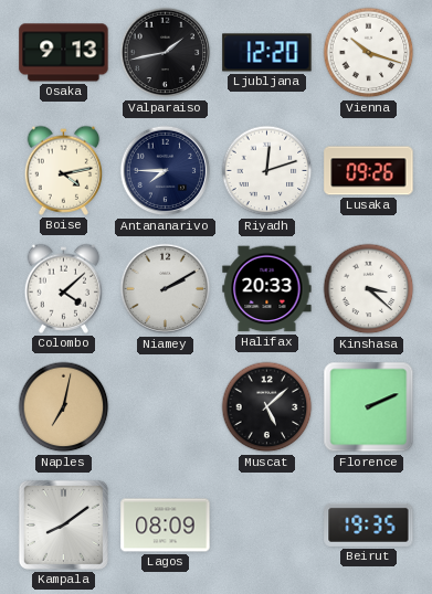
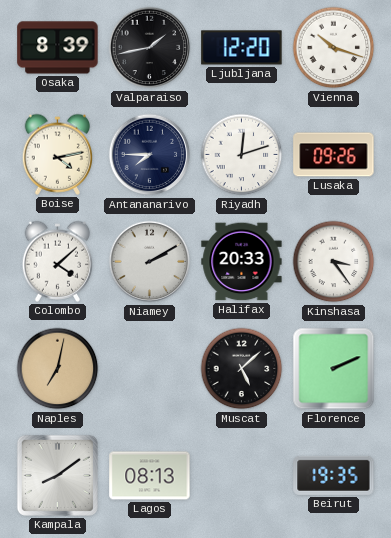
Osaka: 9:13 -> 8:39 (58, 48)
Kinshasa: 3:22 -> 3:24 (334, 262)
Lagos: 08:09 -> 08:13 (150, 476)
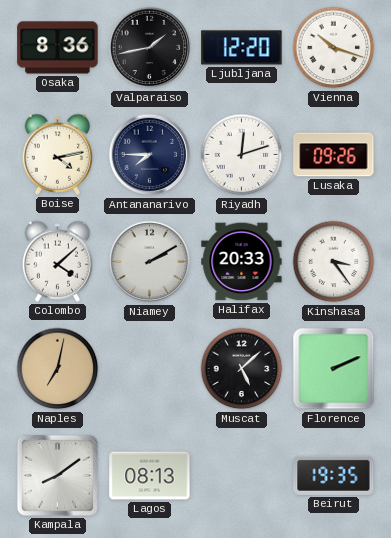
Osaka: 8:39 -> 8:36 (58, 48)
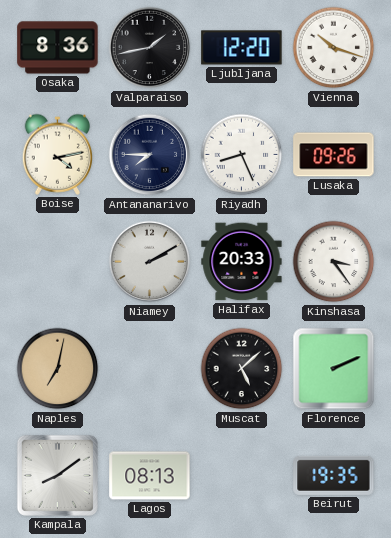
Riyadh: 12:12 -> 8:26 (242, 155)
Colombo: 4:08 -> none (58, 261)
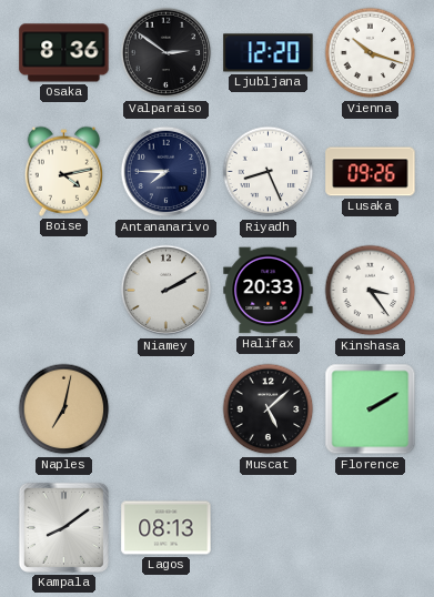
Valparaiso: 1:43 -> 2:51 (166, 53)
Florence: 2:11 -> 2:10 (371, 409)
Beirut: 19:35 -> none (334, 475)
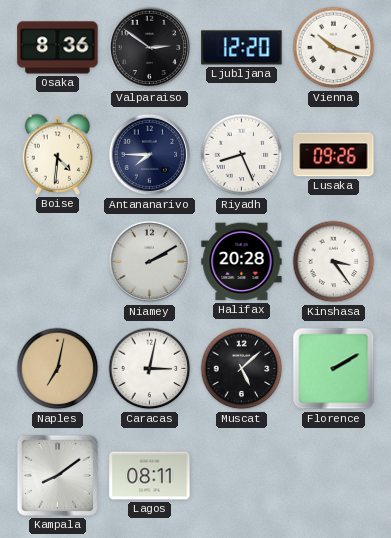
Boise: 4:13 -> 4:31 (58, 154)
Halifax: 20:33 -> 20:28 (242, 262)
Caracas: none -> 3:02 (150, 369)
Lagos: 08:13 -> 08:11 (150, 476)
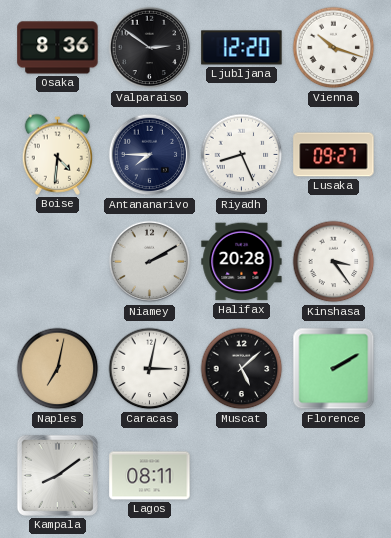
Lusaka: 09:26 -> 09:27 (334, 155)
